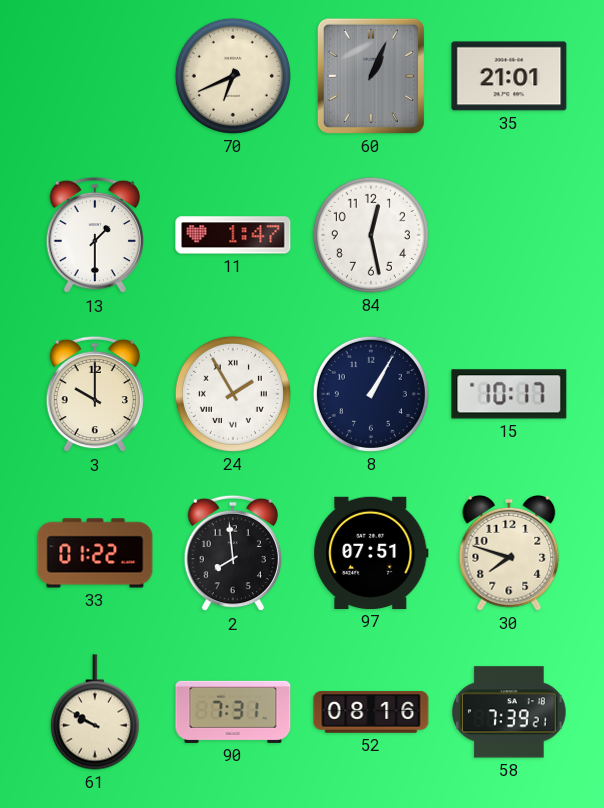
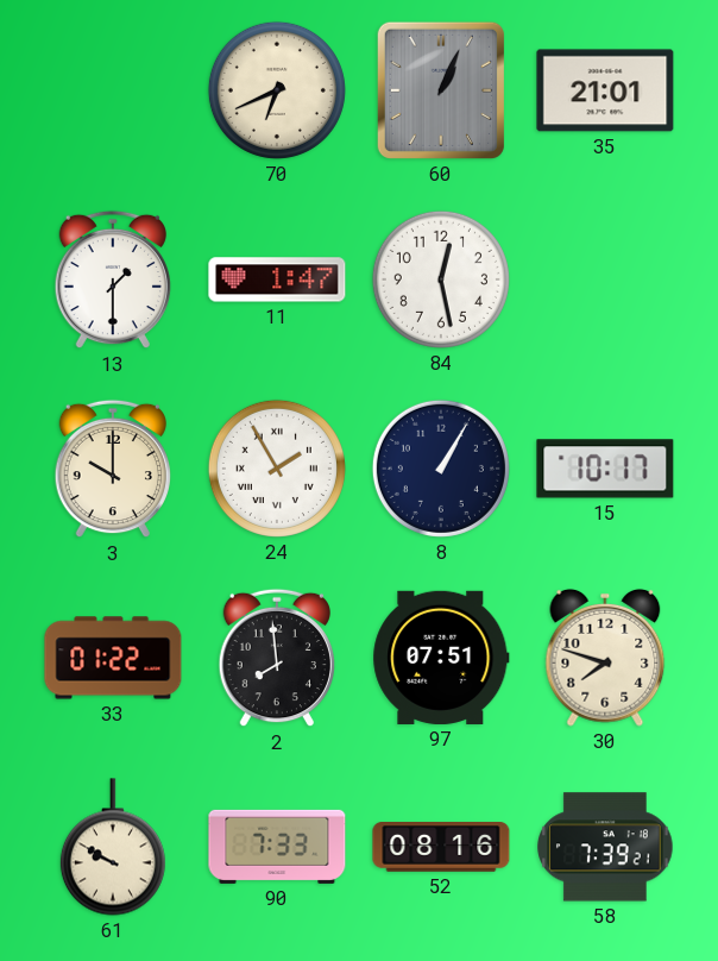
90: 7:31 -> 7:33 (277, 847)
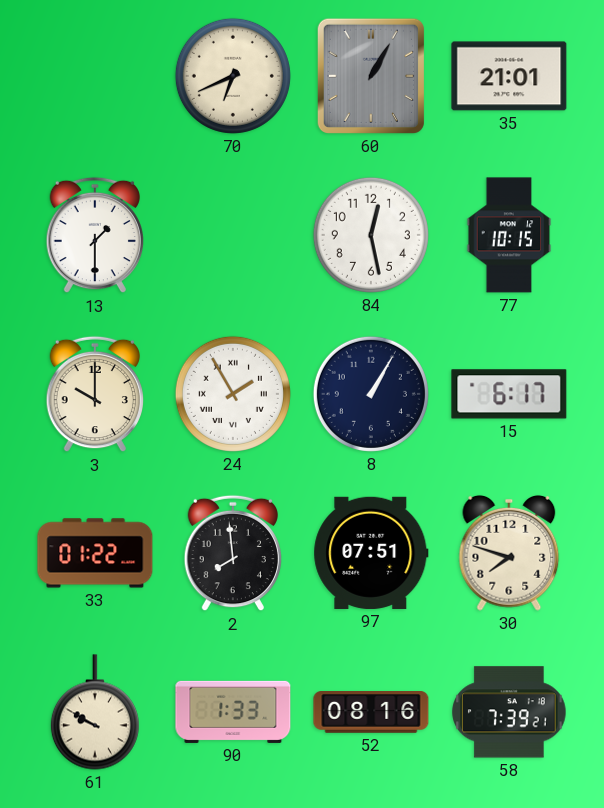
60: 1:04 -> 1:05 (371, 76)
11: 1:47 -> none (277, 279)
77: none -> 10:15 (509, 235)
15: 10:17 -> 6:17 (509, 394)
90: 7:33 -> 1:33 (233, 712)
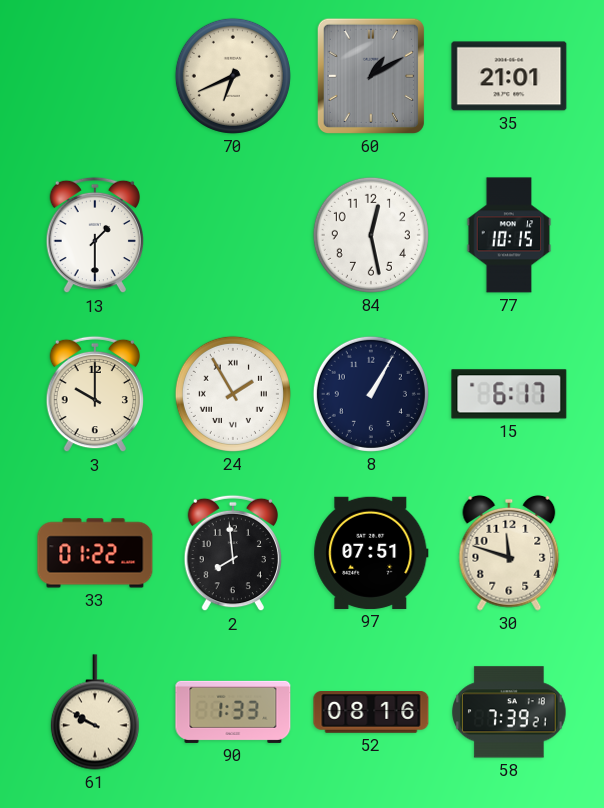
60: 1:05 -> 1:10 (371, 76)
30: 7:48 -> 11:48 (509, 553)
